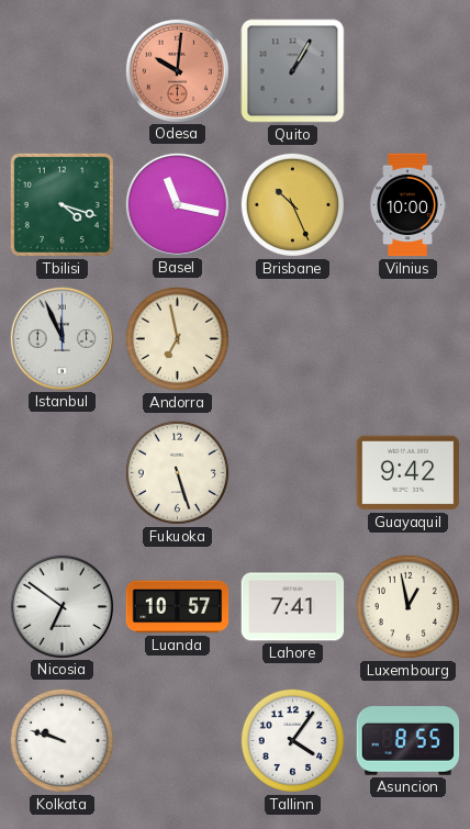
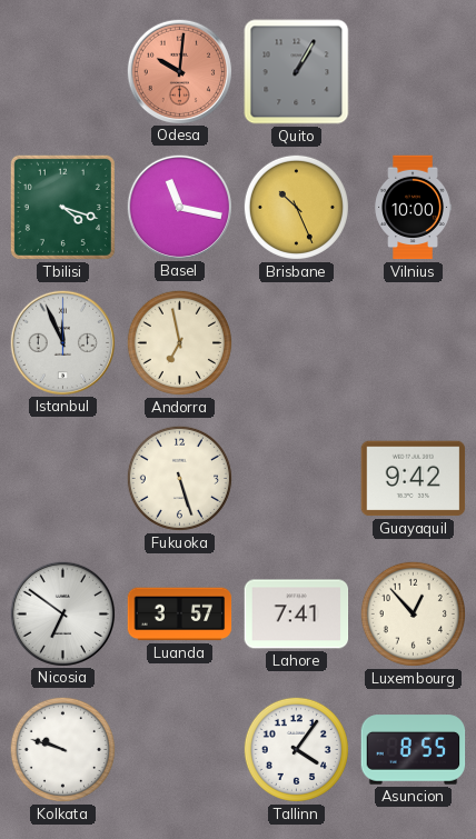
Luanda: 10:57 -> 3:57 (180, 615)
Luxembourg: 12:58 -> 12:53 (413, 613)
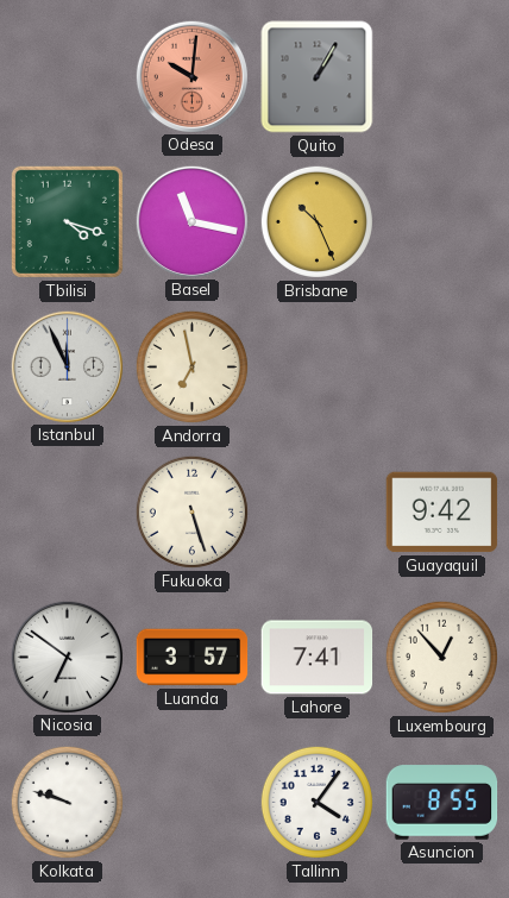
Vilnius: 10:00 -> none (413, 208)
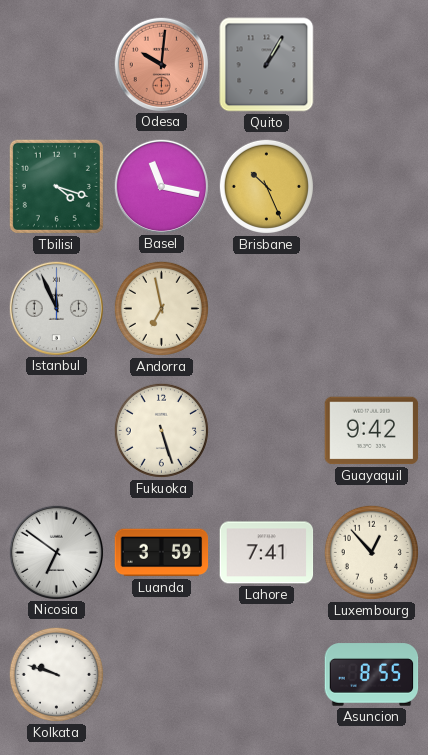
Luanda: 3:57 -> 3:59 (162, 553)
Tallinn: 4:06 -> none (316, 802)
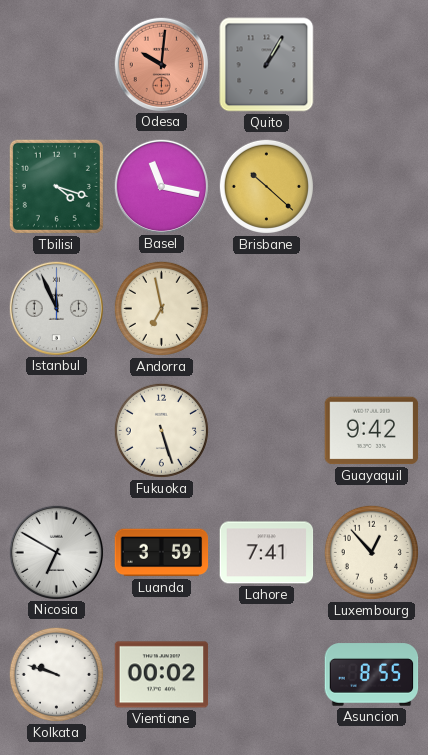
Brisbane: 10:26 -> 10:22 (266, 186)
Nicosia: 6:51 -> 6:50 (56, 552)
Vientiane: none -> 00:02 (162, 675)
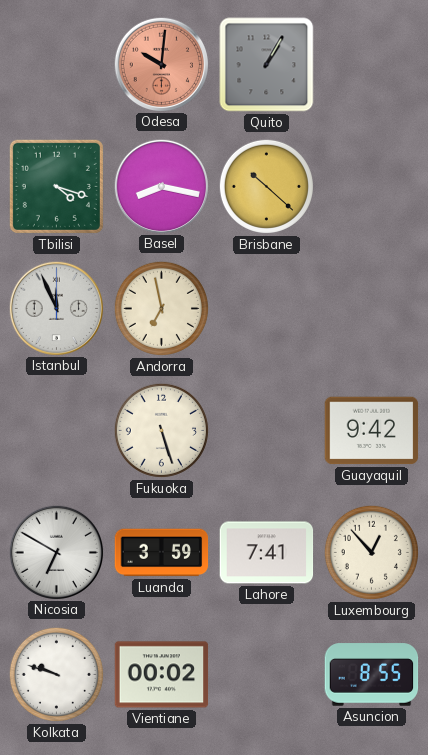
Basel: 11:17 -> 8:17 (161, 186)
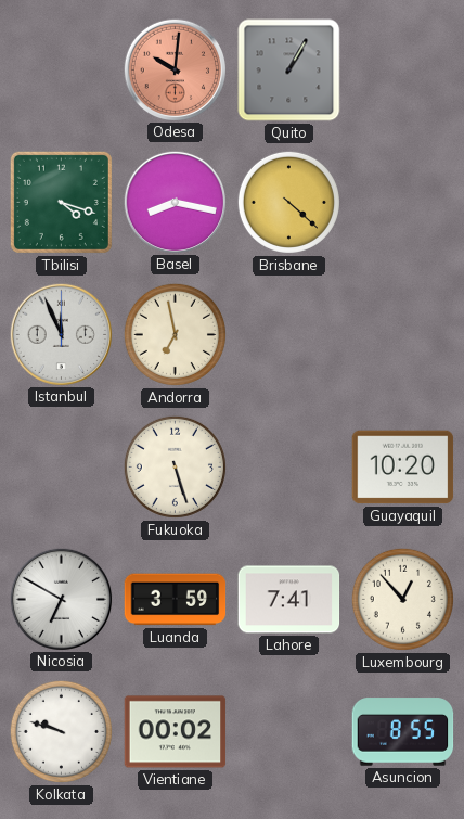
Brisbane: 10:22 -> 4:22 (288, 202)
Guayaquil: 9:42 -> 10:20 (403, 468)
